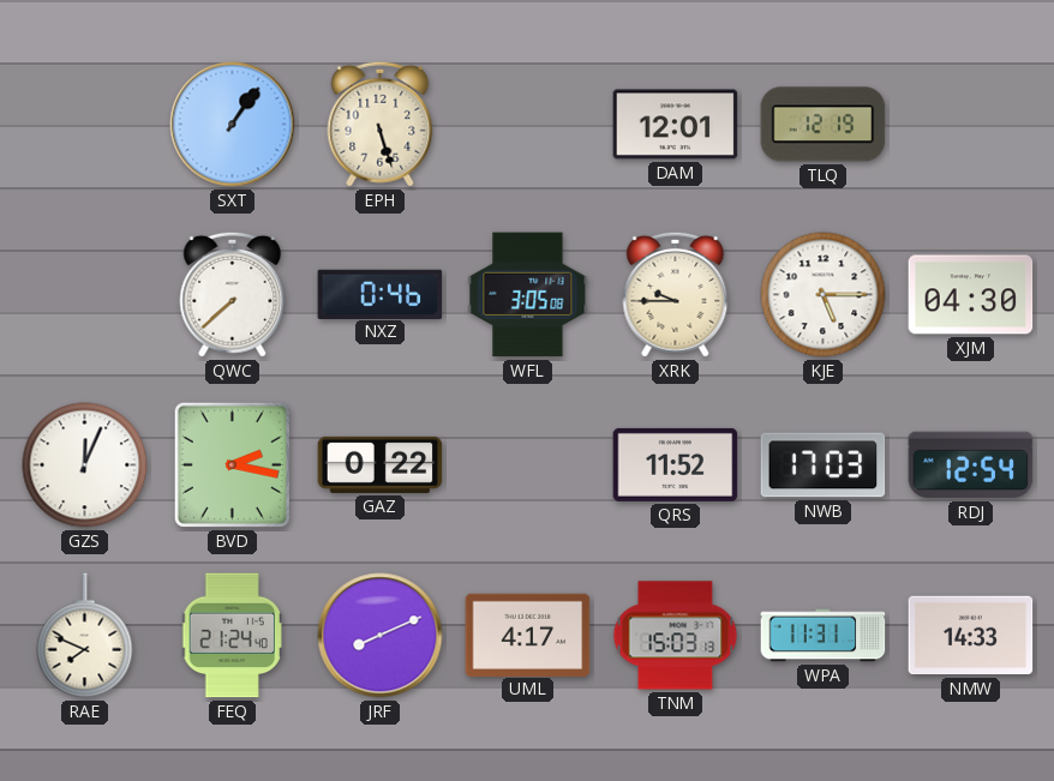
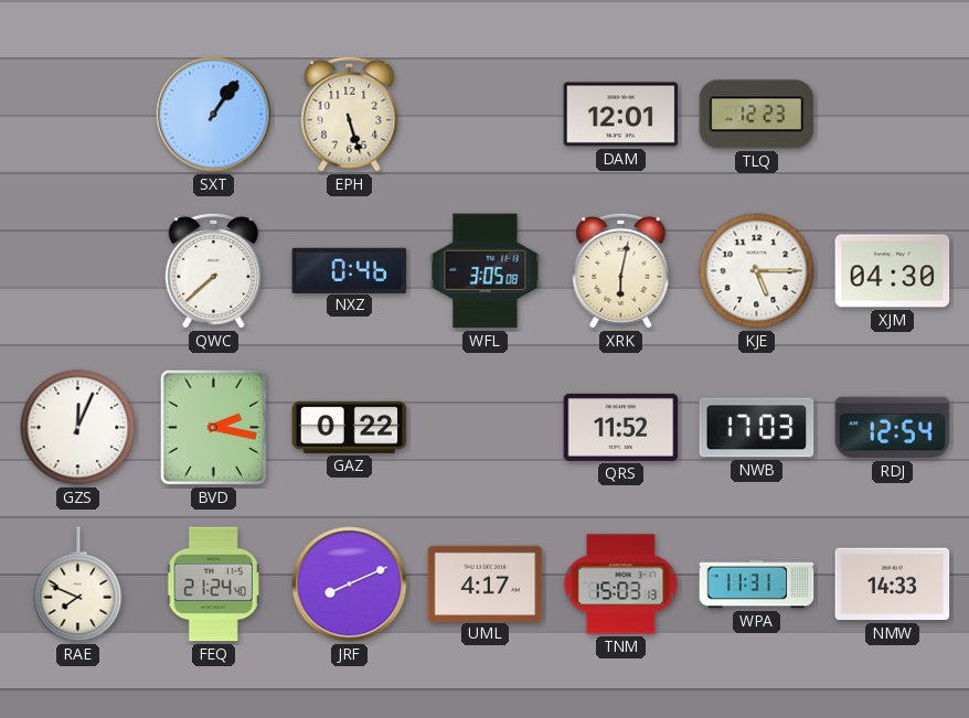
TLQ: 12:19 -> 12:23 (757, 115)
XRK: 9:45 -> 6:02 (621, 270)
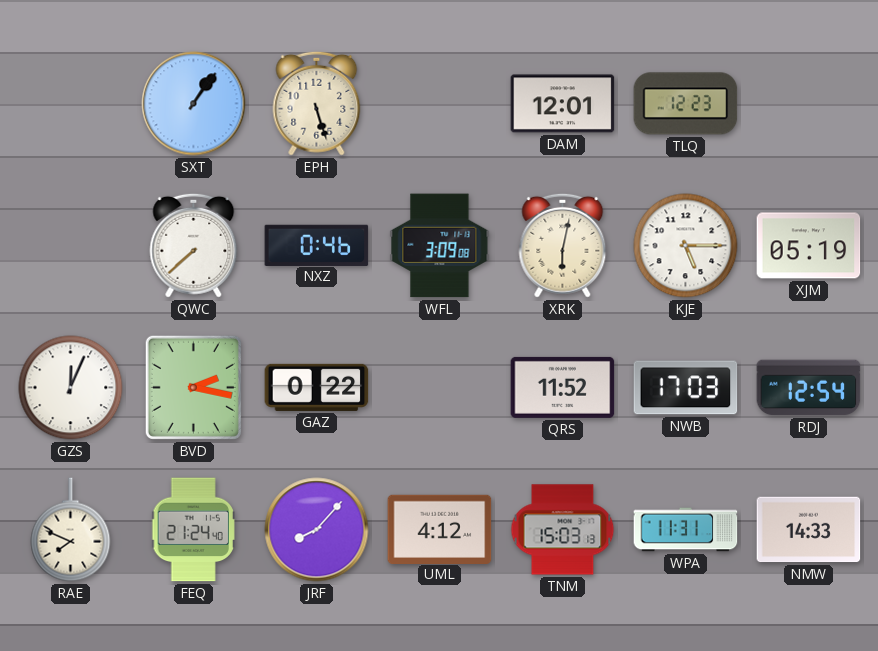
WFL: 3:05 -> 3:09 (440, 246)
XJM: 04:30 -> 05:19 (809, 246)
JRF: 8:11 -> 8:07 (317, 530)
UML: 4:17 -> 4:12 (440, 529)
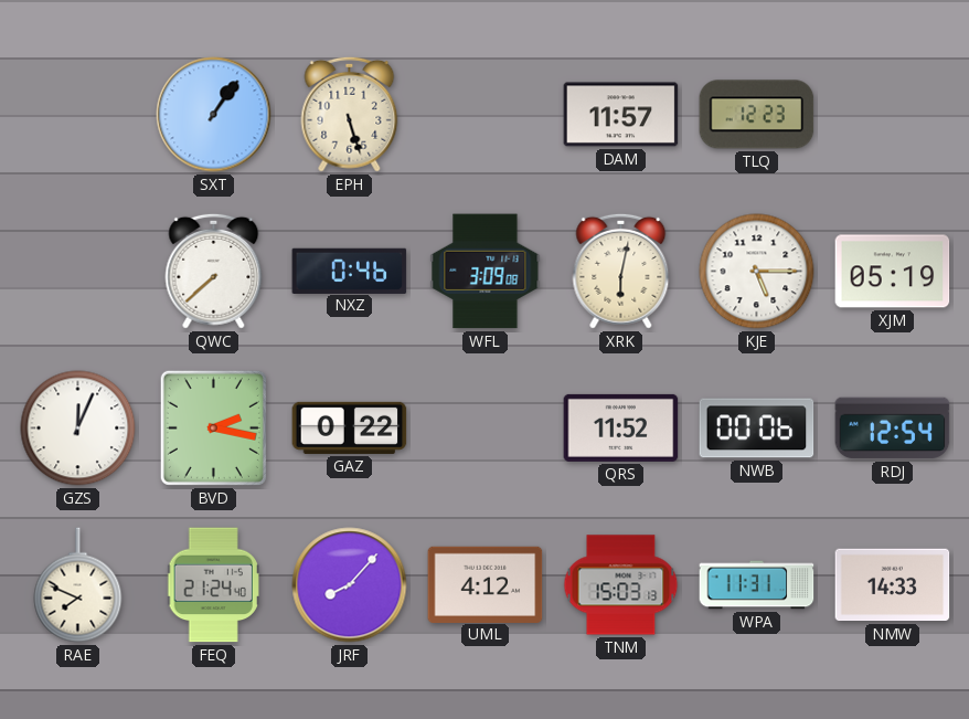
DAM: 12:01 -> 11:57 (621, 115)
NWB: 17:03 -> 00:06 (757, 429)
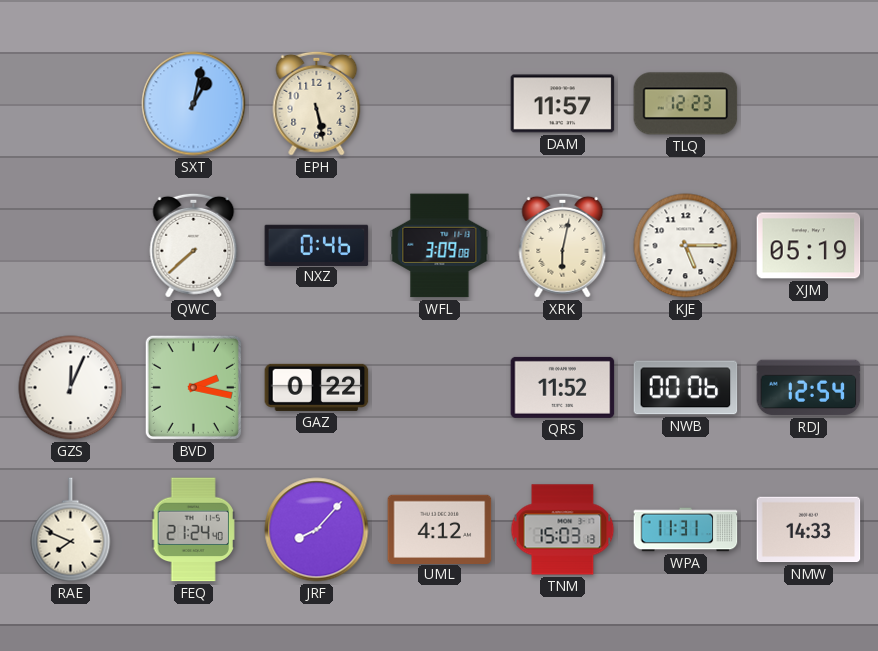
SXT: 1:06 -> 1:02 (194, 104)
EPH: 5:27 -> 5:28 (317, 103)
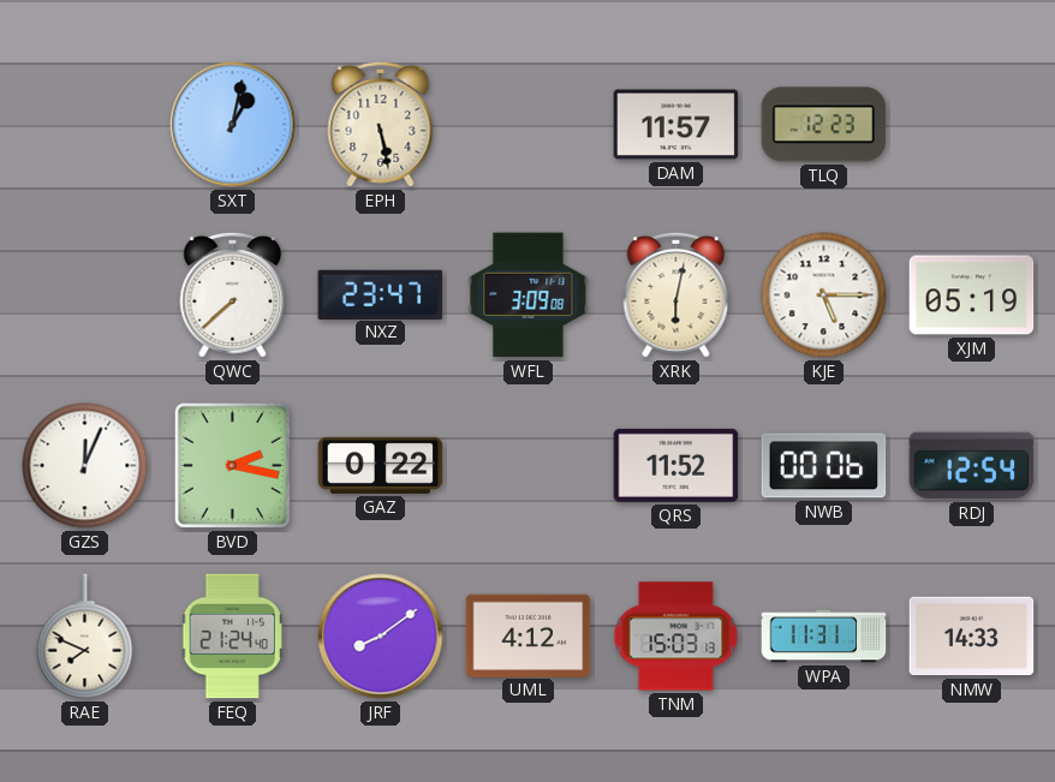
NXZ: 0:46 -> 23:47 (381, 294)
JRF: 8:07 -> 8:09 (381, 637)
